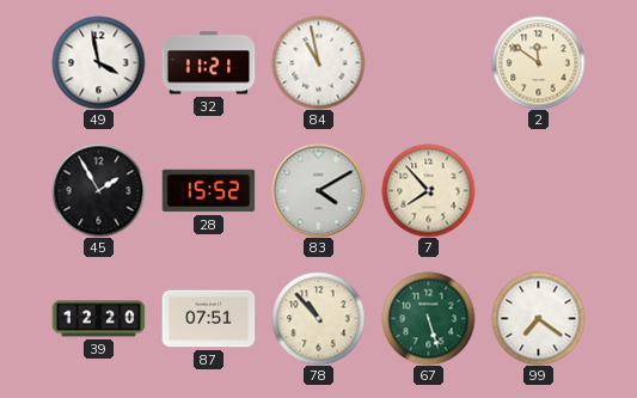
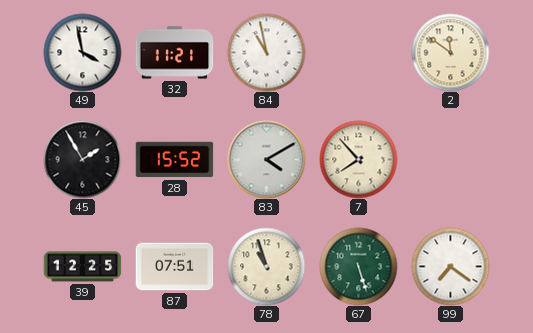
39: 12:20 -> 12:25 (82, 267)
78: 10:53 -> 10:57 (266, 266)
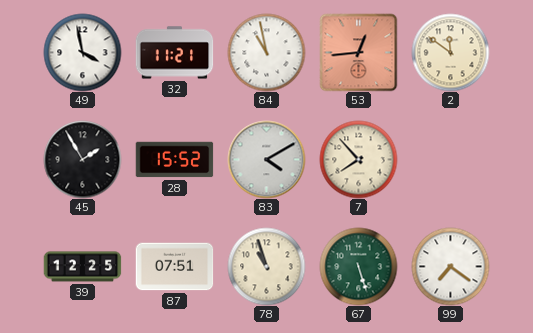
53: none -> 12:44 (358, 52)
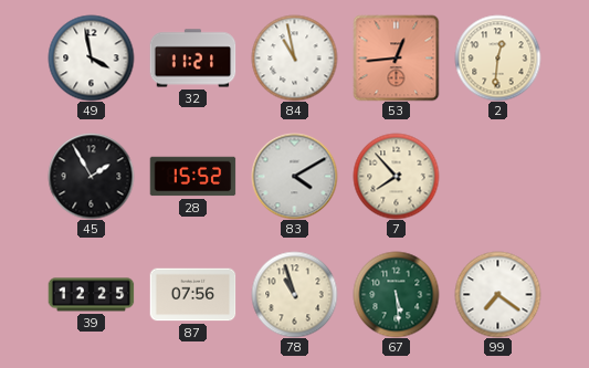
2: 11:51 -> 12:31 (497, 57)
87: 07:51 -> 07:56 (192, 295)
67: 5:27 -> 5:29 (396, 294)
